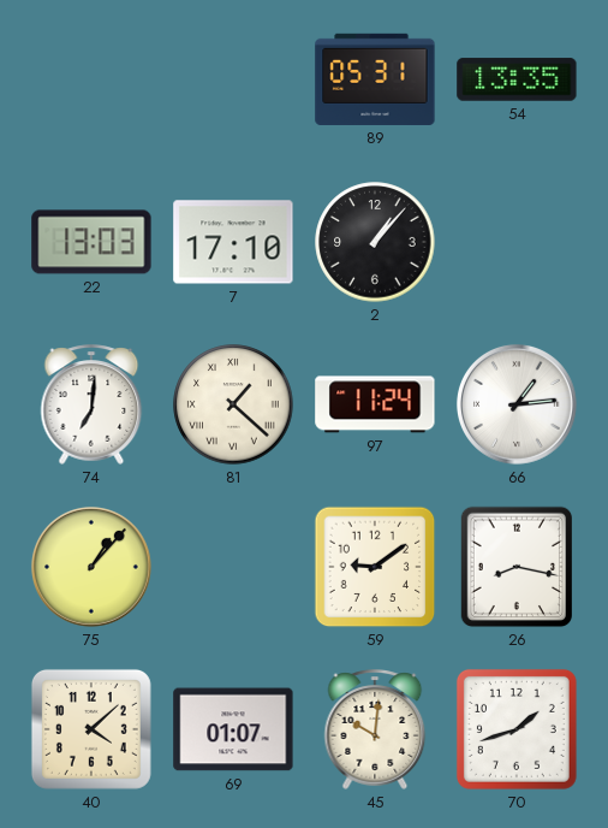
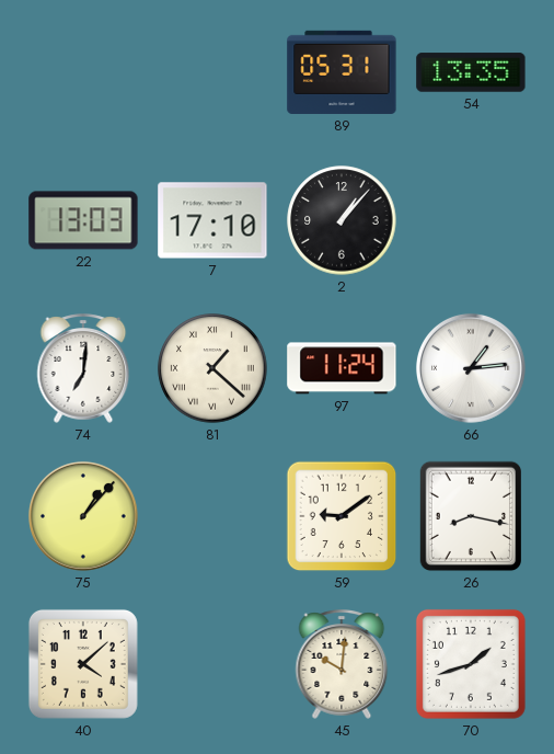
69: 01:07 -> none (233, 729)
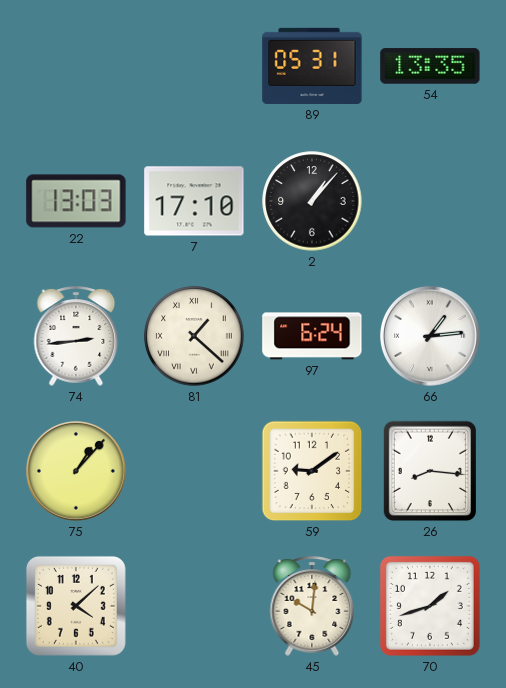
74: 7:01 -> 2:44 (76, 336)
97: 11:24 -> 6:24 (312, 336)
26: 8:17 -> 8:16 (429, 471)
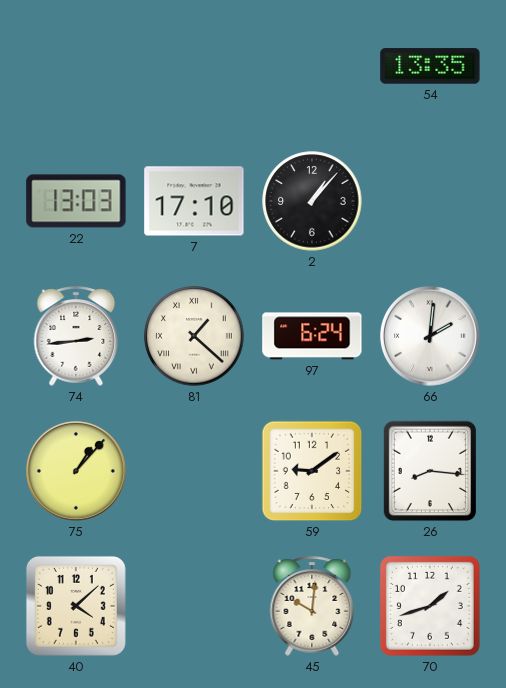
89: 05:31 -> none (312, 66)
66: 1:14 -> 2:01 (430, 336)
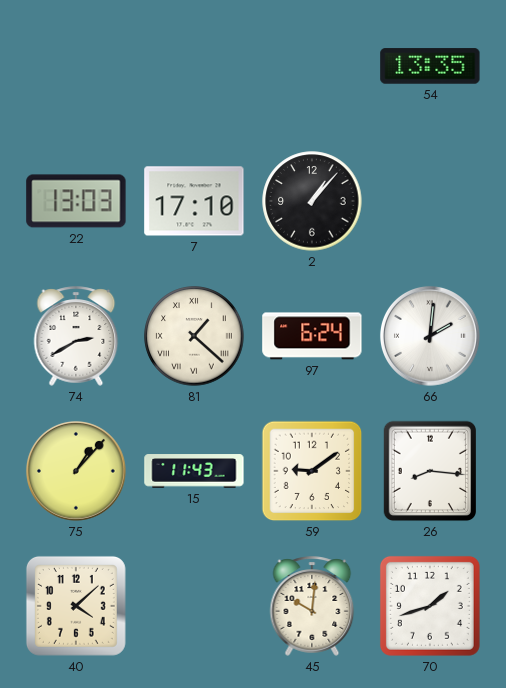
74: 2:44 -> 2:40 (76, 336)
15: none -> 11:43 (194, 471)
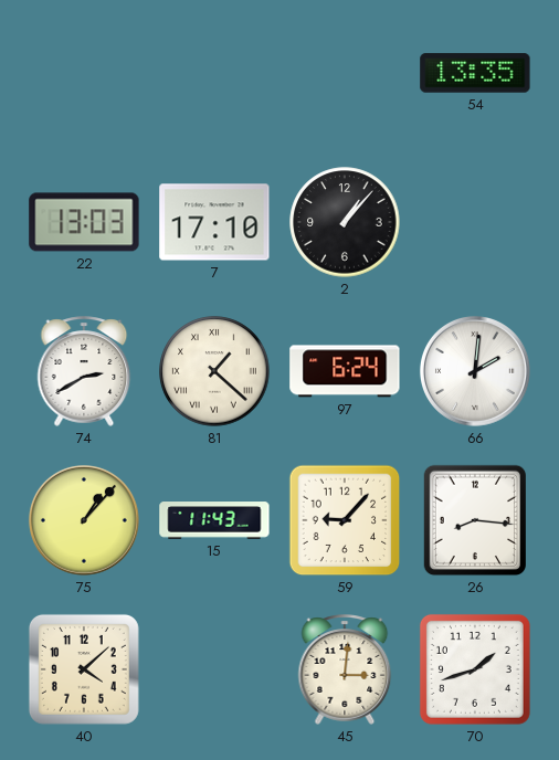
59: 9:09 -> 9:07 (345, 520)
45: 10:01 -> 3:01 (345, 669)
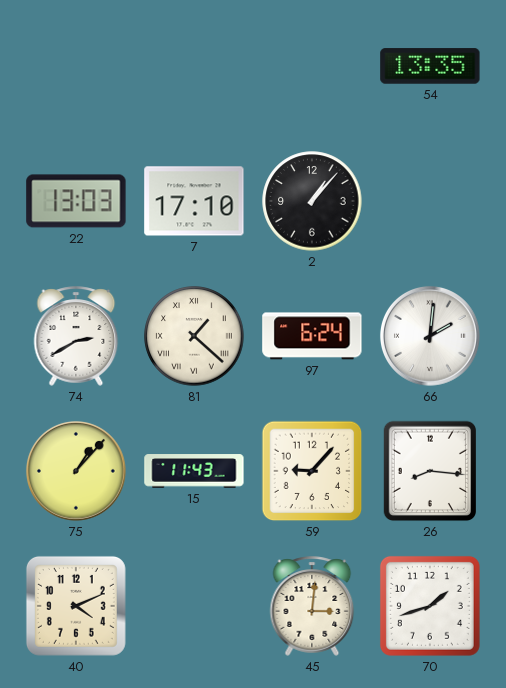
40: 4:08 -> 4:11 (76, 606)
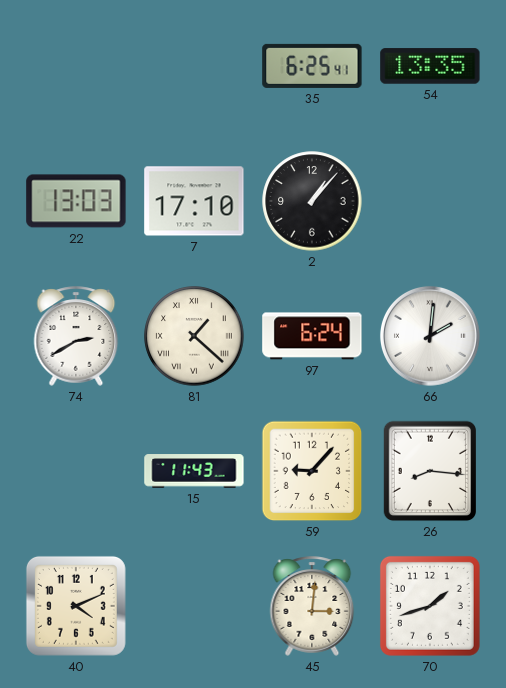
35: none -> 6:25 (312, 66)
75: 1:07 -> none (76, 471)
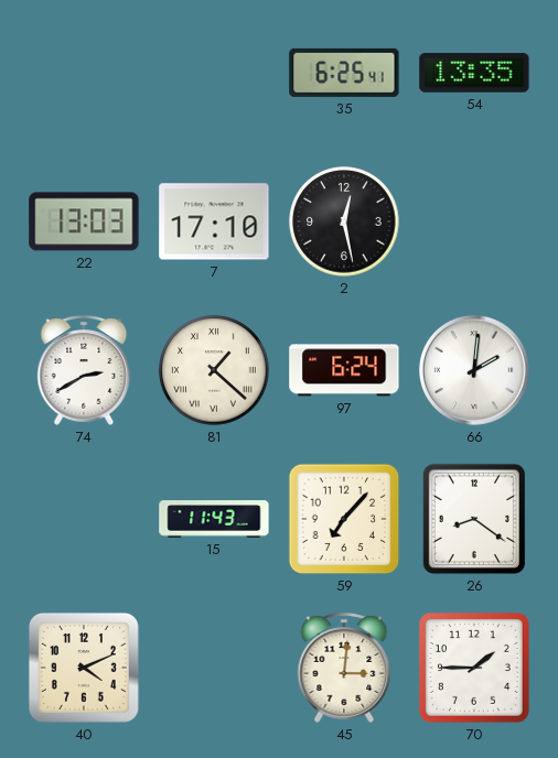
2: 1:07 -> 12:28 (344, 221)
59: 9:07 -> 7:07 (344, 519)
26: 8:16 -> 8:21 (473, 519)
70: 1:42 -> 1:45 (474, 668)
